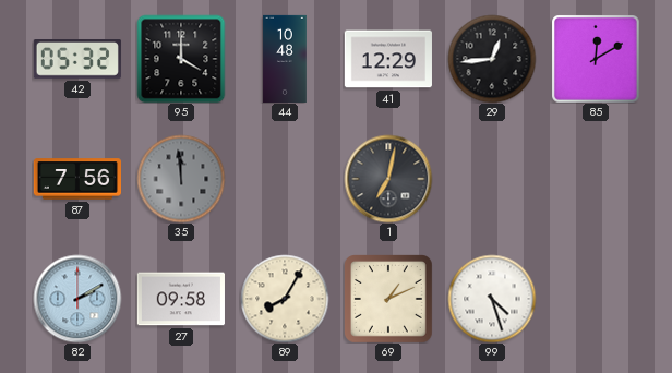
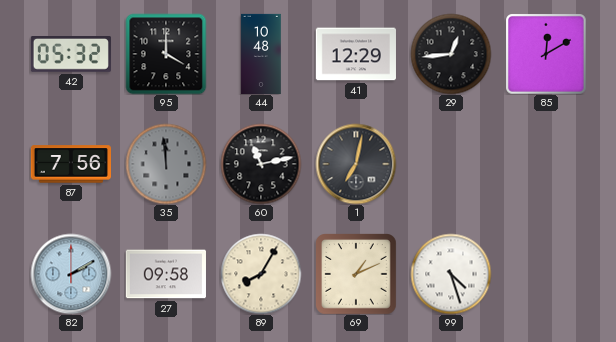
60: none -> 11:13 (261, 164)
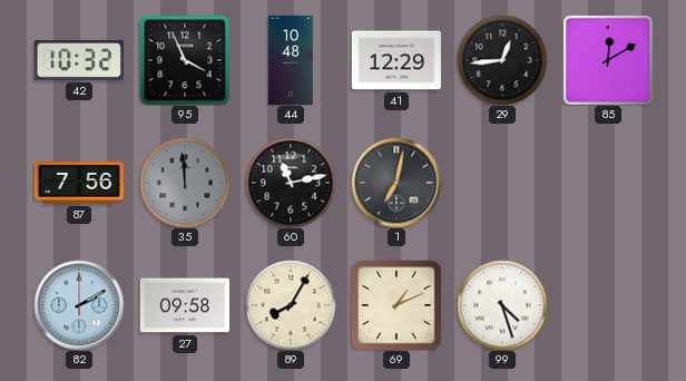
42: 05:32 -> 10:32 (79, 61)
95: 4:00 -> 3:56 (185, 60)
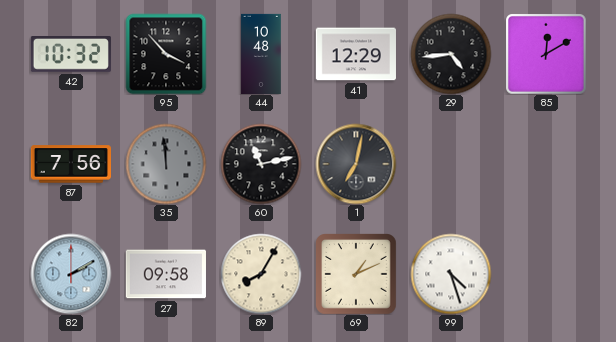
95: 3:56 -> 3:53 (166, 54)
29: 12:44 -> 4:44 (451, 54)
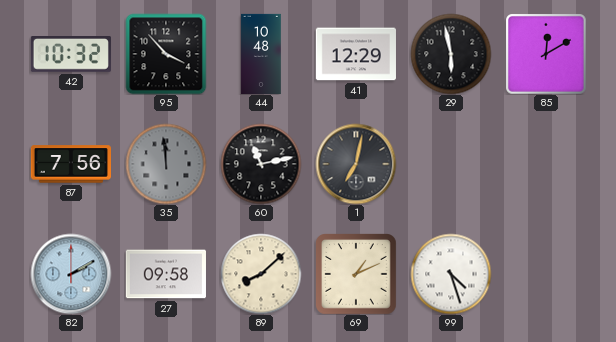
29: 4:44 -> 5:58 (451, 54)
89: 8:05 -> 8:08 (261, 274)
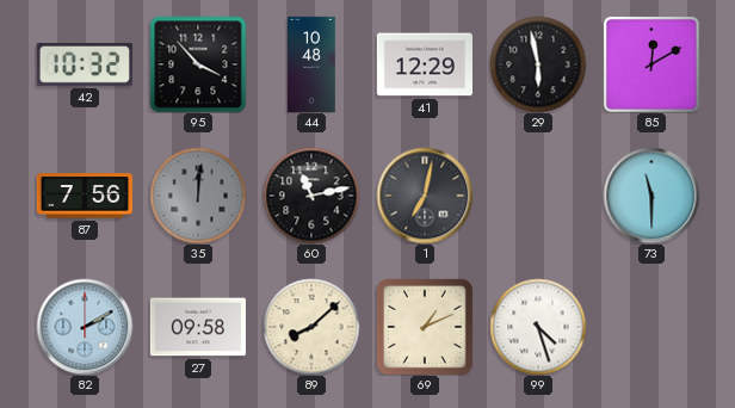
35: 11:59 -> 12:01 (198, 196)
73: none -> 11:30 (651, 196)
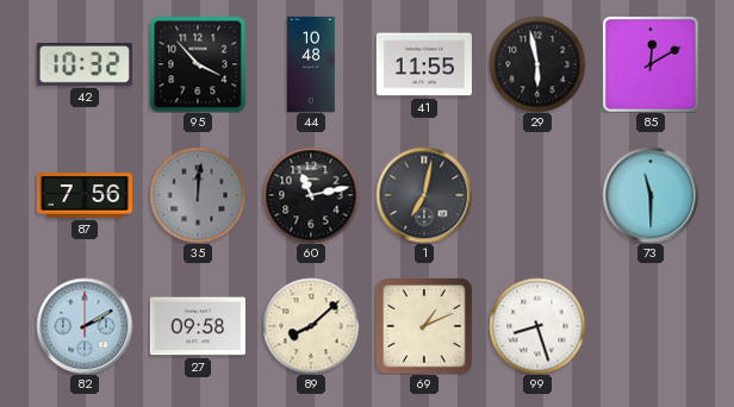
41: 12:29 -> 11:55 (424, 64)
99: 4:27 -> 8:27 (537, 326)
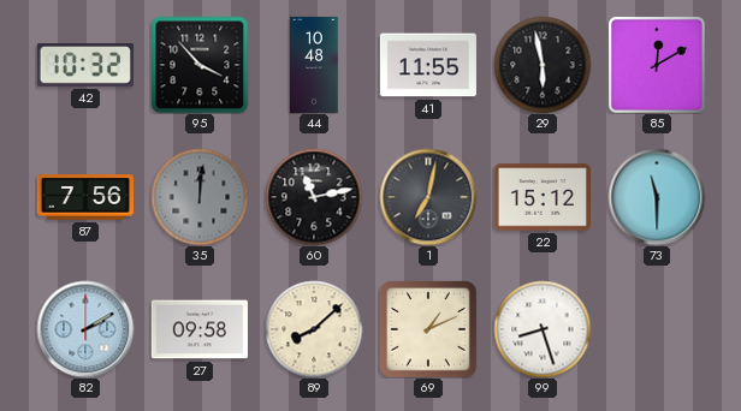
22: none -> 15:12 (543, 197)
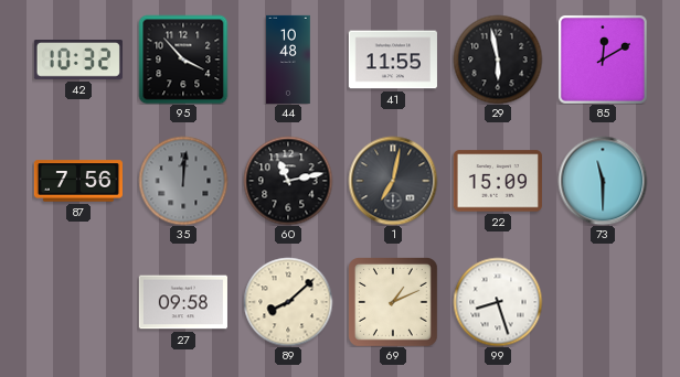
22: 15:12 -> 15:09 (498, 181)
82: 2:10 -> none (85, 329)
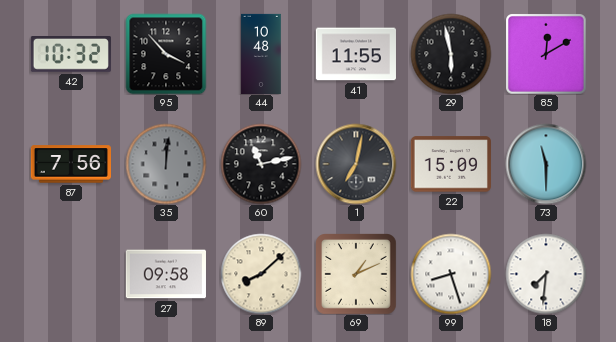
18: none -> 7:31 (546, 274)
